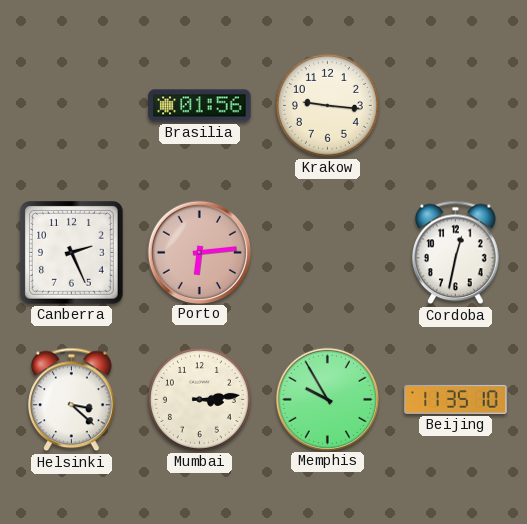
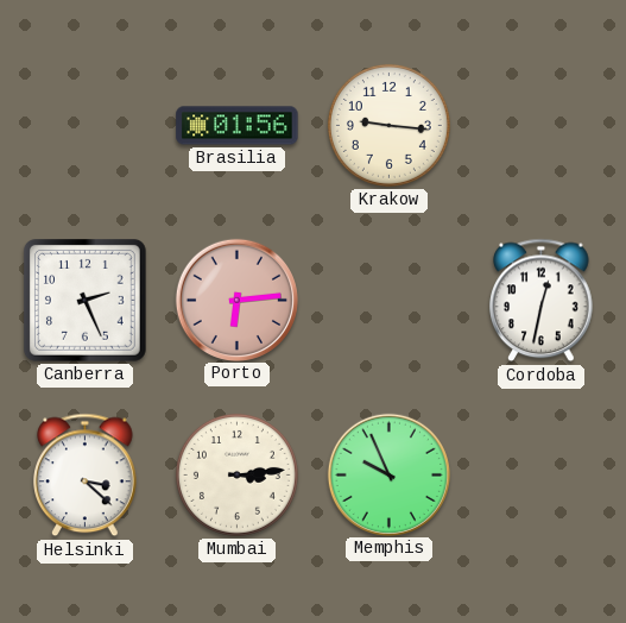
Memphis: 9:55 -> 9:56 (388, 474)
Beijing: 11:35 -> none (456, 399)
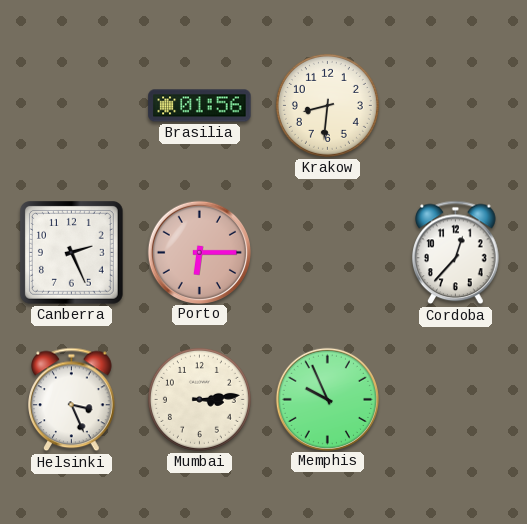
Krakow: 9:16 -> 8:31 (327, 105)
Porto: 6:14 -> 6:15 (199, 252)
Cordoba: 12:32 -> 12:37 (456, 253)
Helsinki: 3:22 -> 3:26 (72, 400)
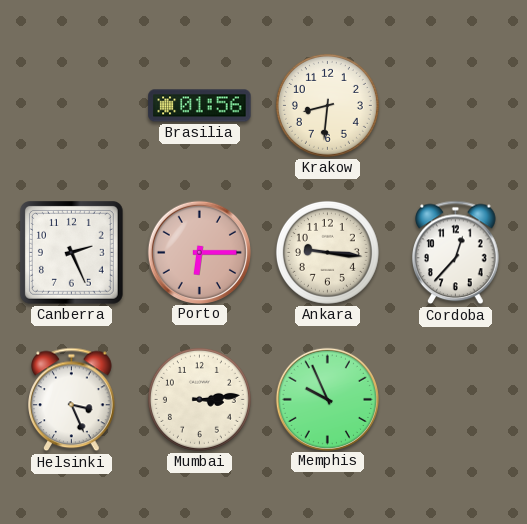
Ankara: none -> 9:16 (327, 252)
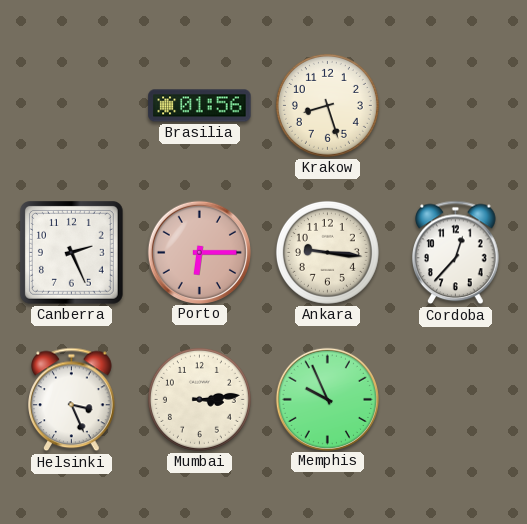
Krakow: 8:31 -> 8:27 (327, 105)
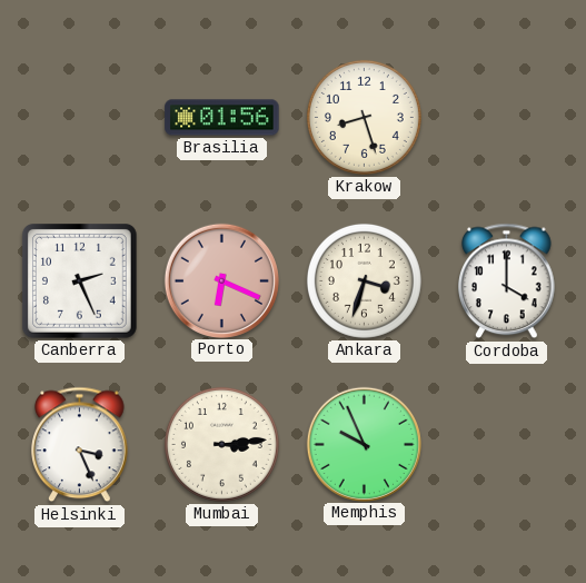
Porto: 6:15 -> 6:19 (221, 280)
Ankara: 9:16 -> 3:33 (364, 280)
Cordoba: 12:37 -> 4:00 (507, 281)
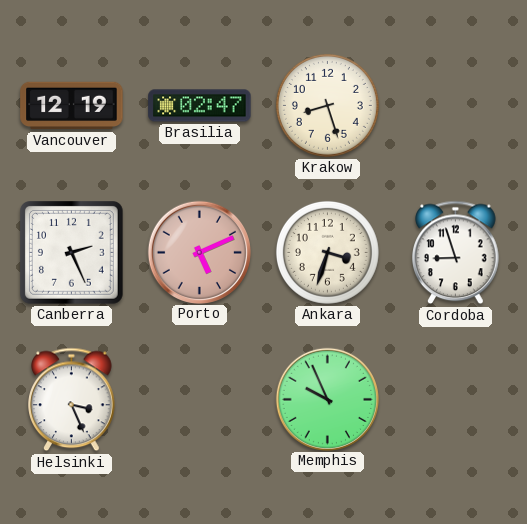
Vancouver: none -> 12:19 (72, 106)
Brasilia: 01:56 -> 02:47 (200, 106)
Porto: 6:19 -> 5:11 (199, 252)
Cordoba: 4:00 -> 8:57 (456, 253)
Mumbai: 3:14 -> none (221, 444)
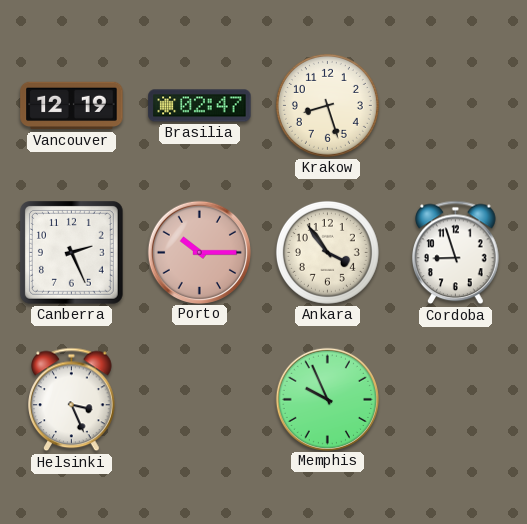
Porto: 5:11 -> 10:15 (199, 252)
Ankara: 3:33 -> 3:54 (327, 252)
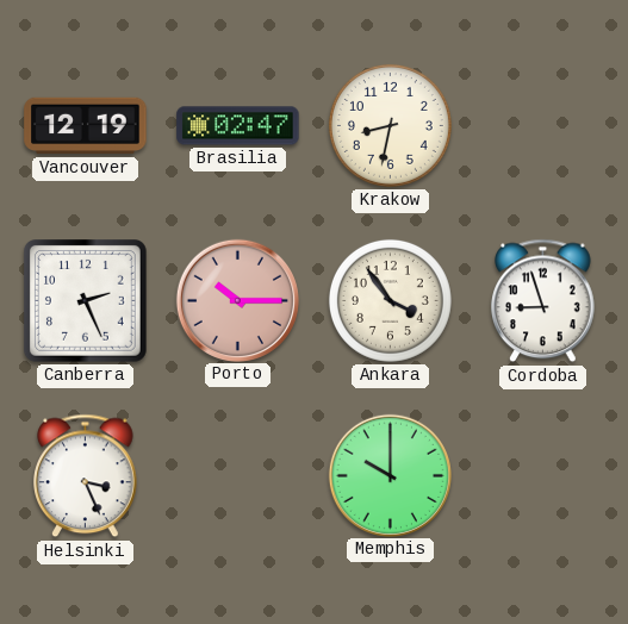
Krakow: 8:27 -> 8:32 (390, 125)
Memphis: 9:56 -> 10:00 (390, 475)
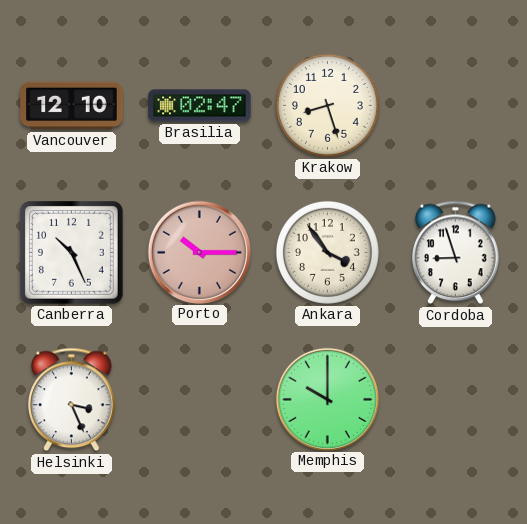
Vancouver: 12:19 -> 12:10 (72, 106)
Krakow: 8:32 -> 8:27 (327, 105)
Canberra: 2:26 -> 10:26 (72, 253)
